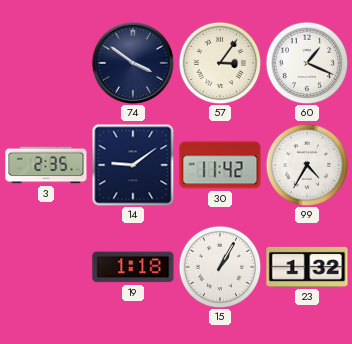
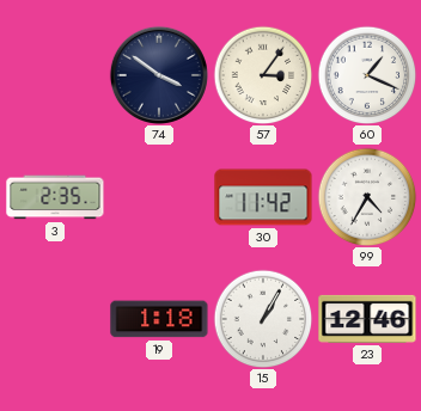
14: 9:09 -> none (133, 165)
23: 1:32 -> 12:46 (367, 319)
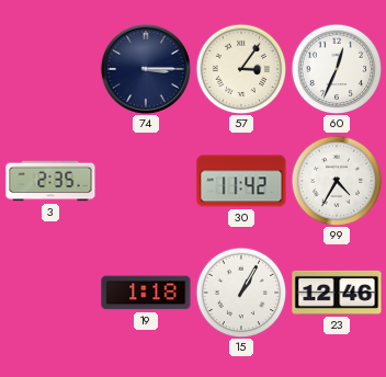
74: 3:51 -> 3:15 (146, 69)
60: 1:19 -> 12:34 (337, 69)
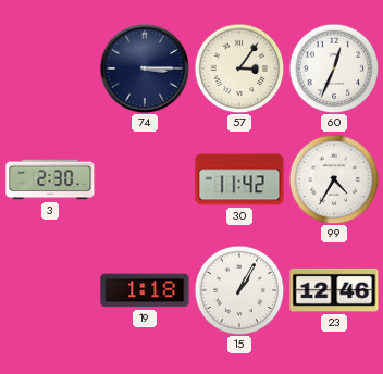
3: 2:35 -> 2:30 (50, 179)
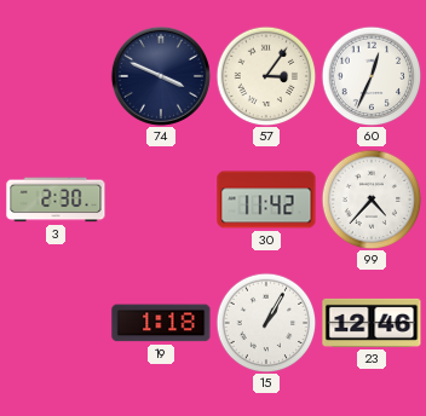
74: 3:15 -> 3:49 (161, 76)
99: 4:35 -> 4:37 (372, 200)
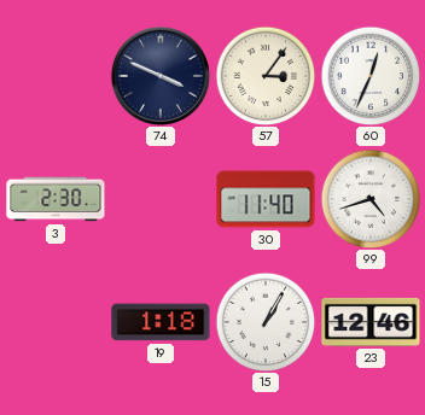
30: 11:42 -> 11:40 (266, 199)
99: 4:37 -> 4:42 (371, 199)
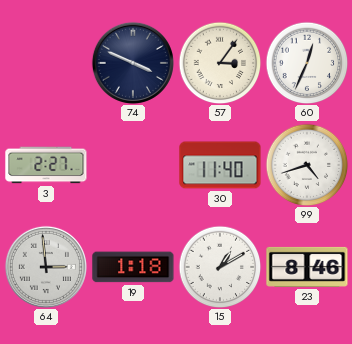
3: 2:30 -> 2:27 (46, 165)
64: none -> 2:59 (46, 267)
15: 1:05 -> 1:10 (220, 267)
23: 12:46 -> 8:46 (307, 267)
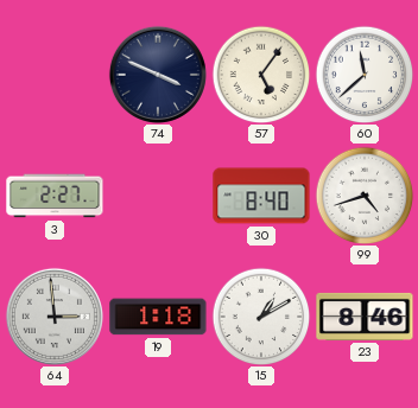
57: 3:06 -> 5:06 (261, 75)
60: 12:34 -> 11:38 (365, 75)
30: 11:40 -> 8:40 (261, 196)
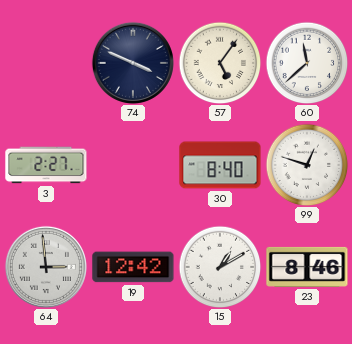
99: 4:42 -> 12:48 (307, 165)
19: 1:18 -> 12:42 (133, 267)
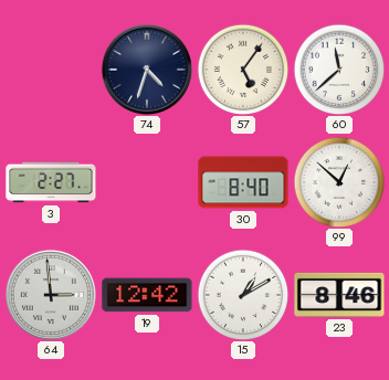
74: 3:49 -> 4:33 (147, 70)
99: 12:48 -> 12:52 (339, 182)
